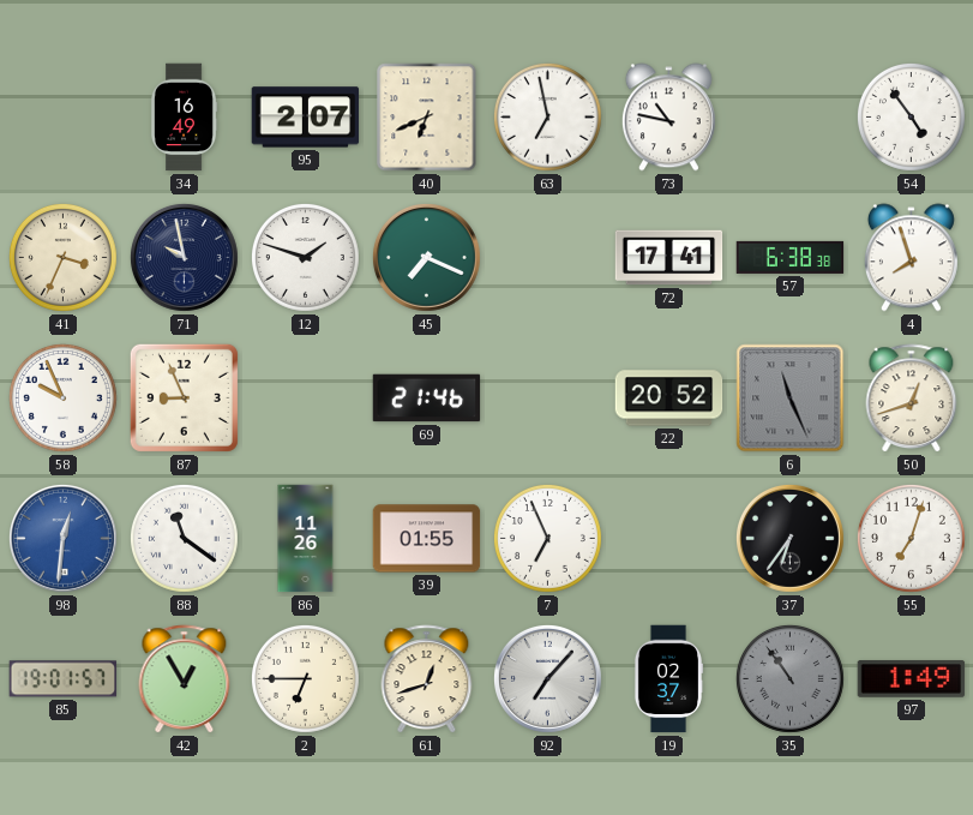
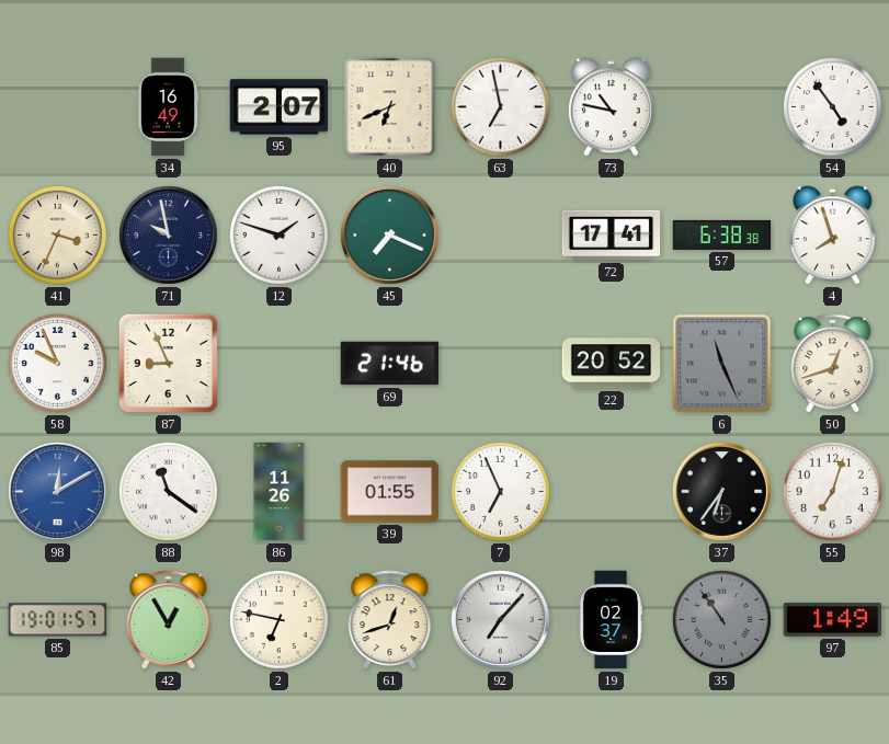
98: 12:31 -> 12:10 (57, 491)
2: 6:45 -> 6:47 (278, 619)
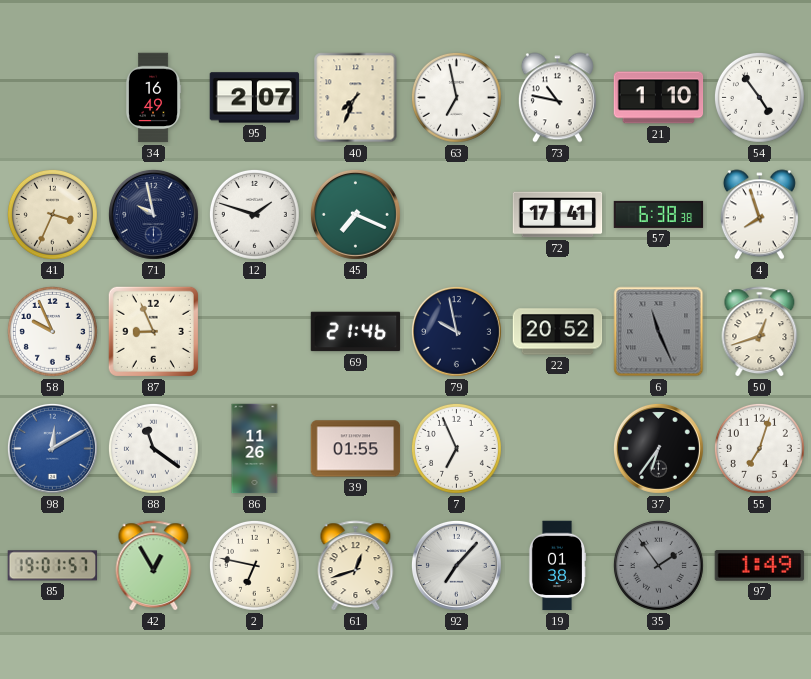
40: 6:41 -> 7:34 (356, 98)
21: none -> 1:10 (659, 98)
79: none -> 9:58 (456, 331)
19: 02:37 -> 01:38 (557, 566)
35: 10:54 -> 1:54 (658, 565)
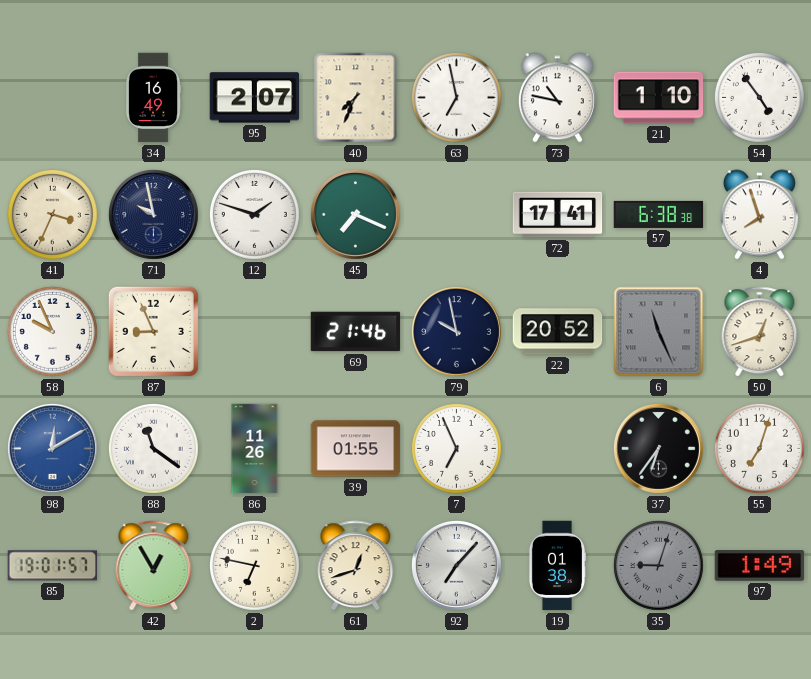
35: 1:54 -> 9:03 (658, 565)
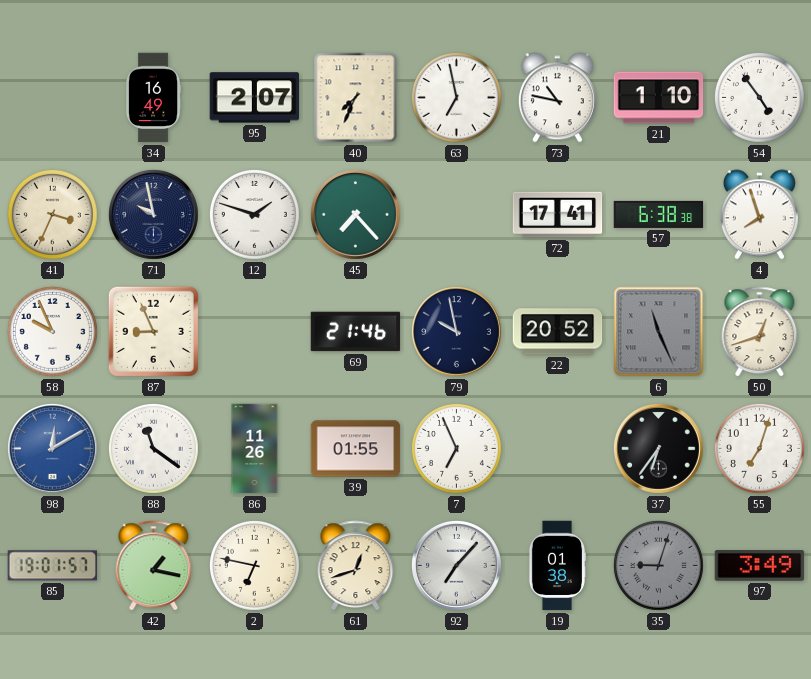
45: 7:19 -> 7:23 (355, 214)
42: 12:55 -> 1:17 (154, 566)
97: 1:49 -> 3:49 (760, 566)
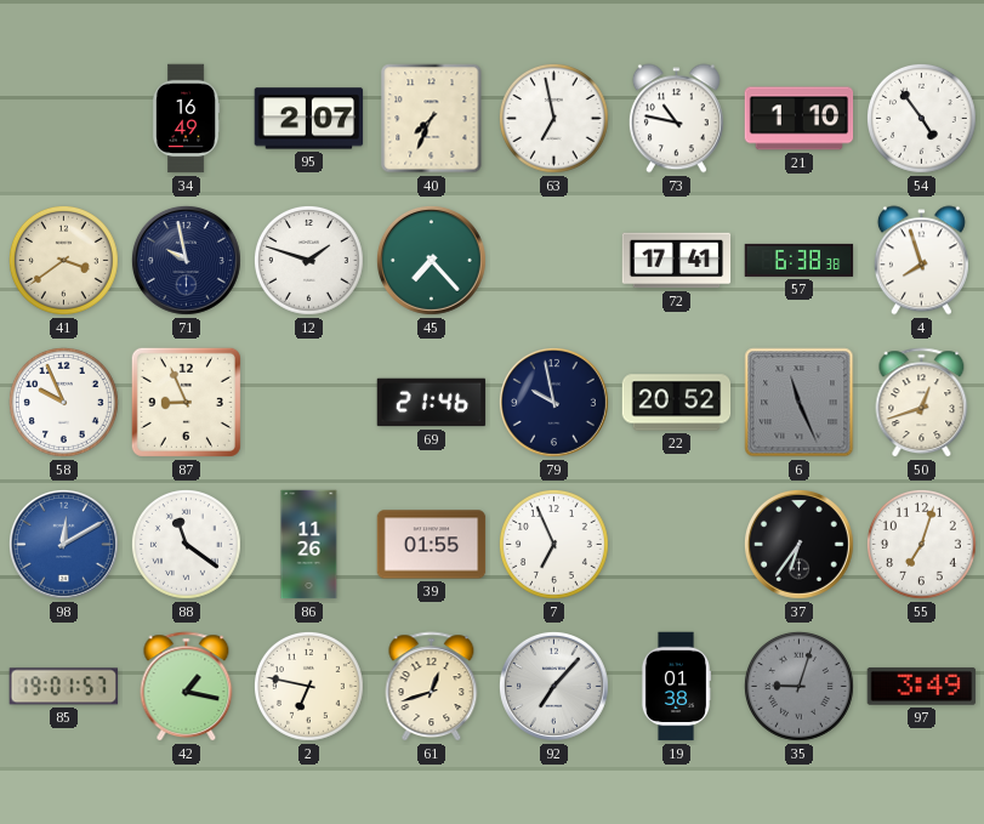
41: 3:34 -> 3:39 (63, 260)
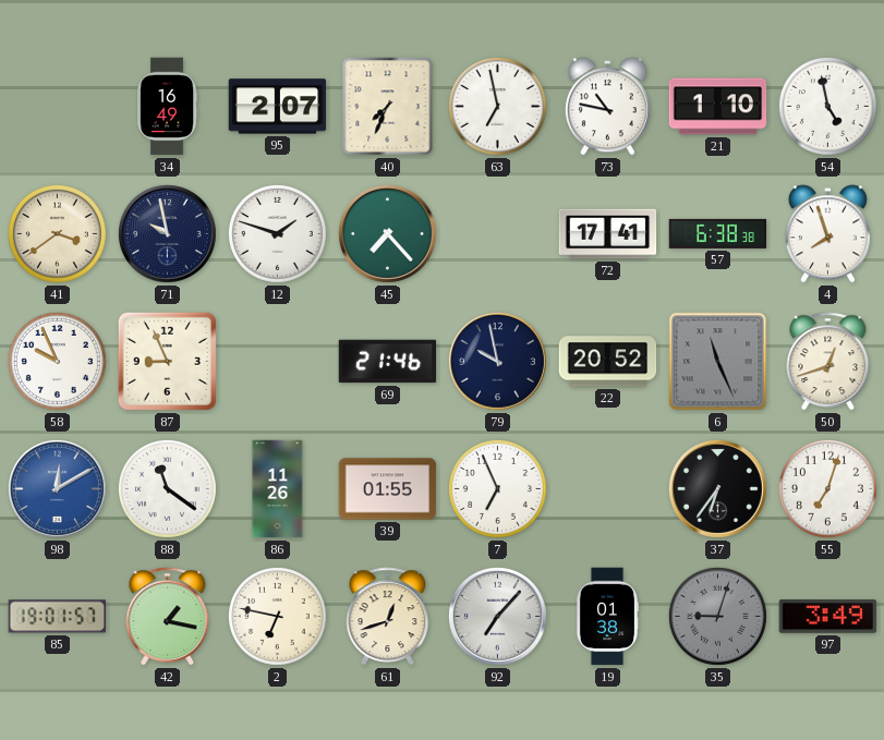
54: 4:54 -> 4:58 (827, 106)
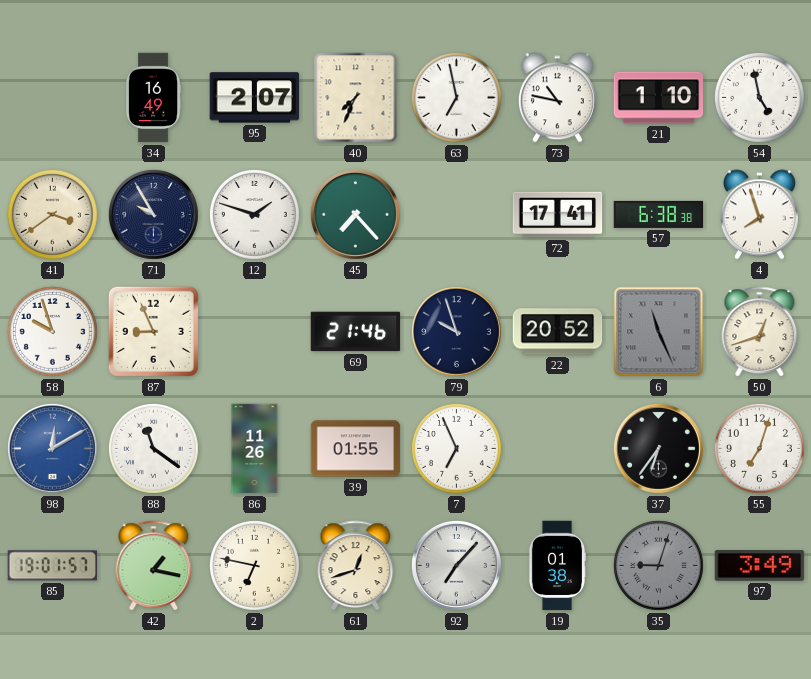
71: 9:58 -> 9:55 (153, 214)
58: 9:56 -> 9:57 (52, 331)
79: 9:58 -> 9:57 (456, 331)
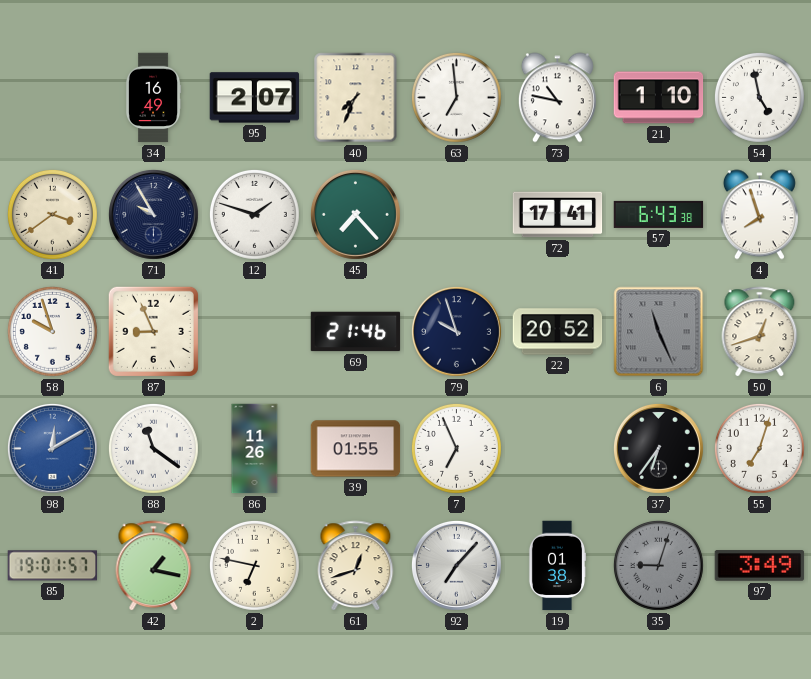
63: 6:58 -> 6:59 (456, 97)
57: 6:38 -> 6:43 (659, 214)
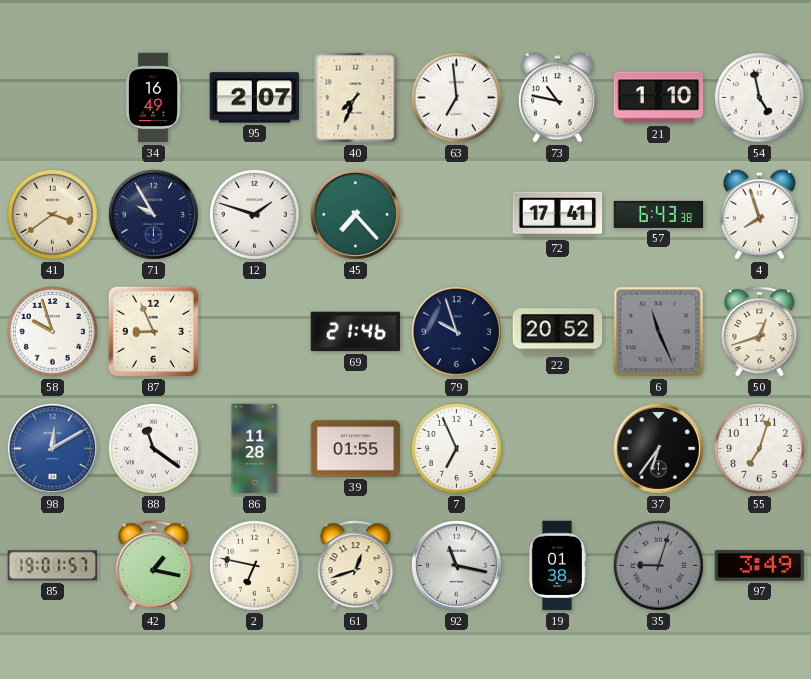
86: 11:26 -> 11:28 (255, 449)
92: 7:07 -> 11:17 (456, 565)
